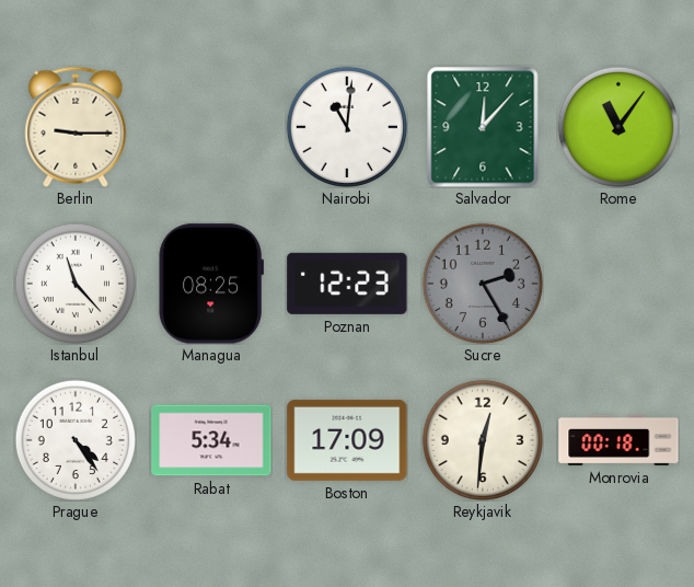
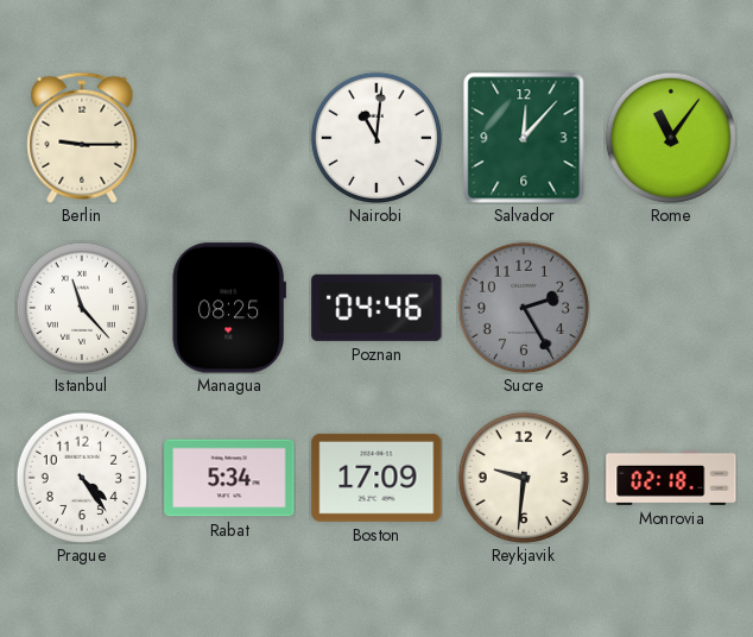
Poznan: 12:23 -> 04:46 (376, 308)
Reykjavik: 12:31 -> 9:31 (524, 478)
Monrovia: 00:18 -> 02:18 (671, 478)
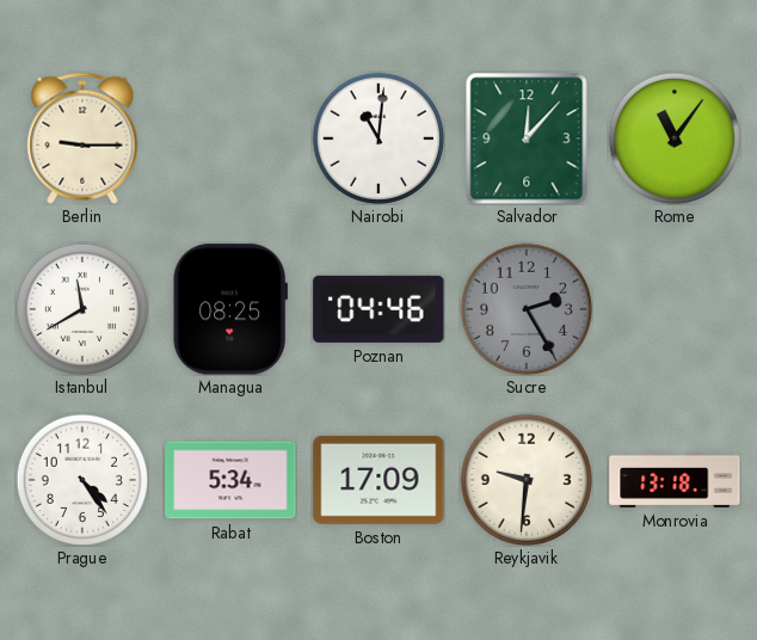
Istanbul: 11:23 -> 11:40 (82, 309)
Monrovia: 02:18 -> 13:18 (675, 480)
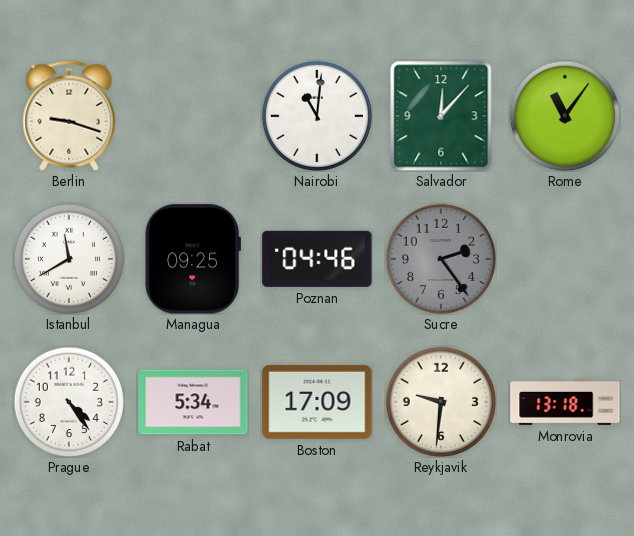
Berlin: 9:15 -> 9:18 (69, 116)
Managua: 08:25 -> 09:25 (192, 259)
Sucre: 2:25 -> 2:24 (441, 259)
